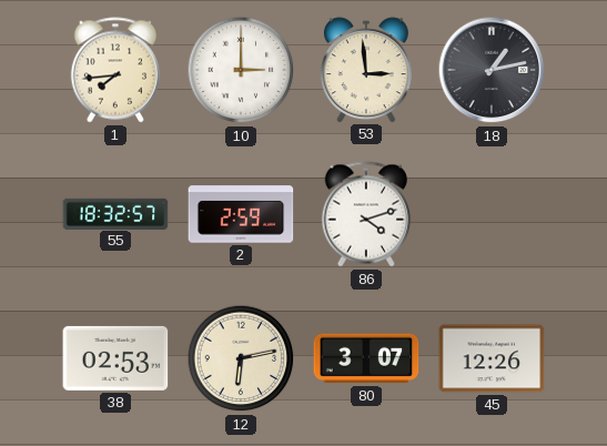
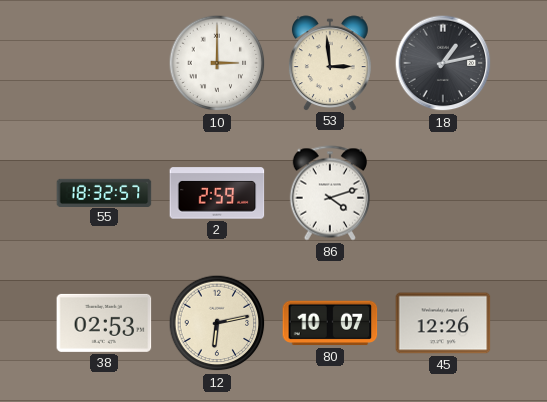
1: 7:44 -> none (114, 70)
80: 3:07 -> 10:07 (330, 323)
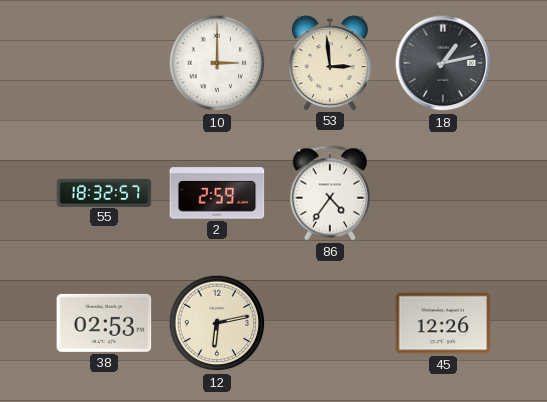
86: 4:12 -> 4:36 (329, 193)
80: 10:07 -> none (330, 323)
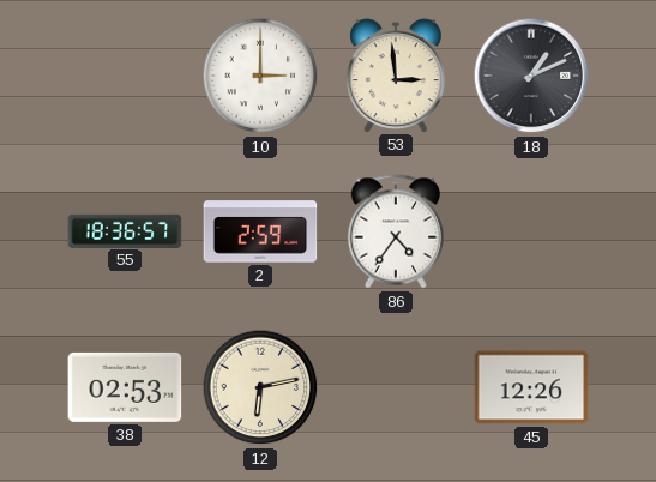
18: 1:13 -> 1:11 (531, 76)
55: 18:32 -> 18:36 (125, 230)
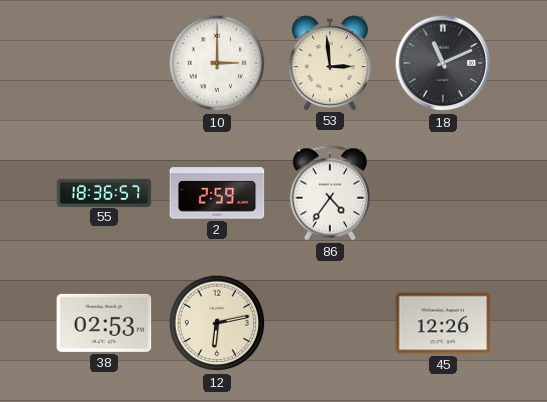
18: 1:11 -> 11:11 (443, 63)
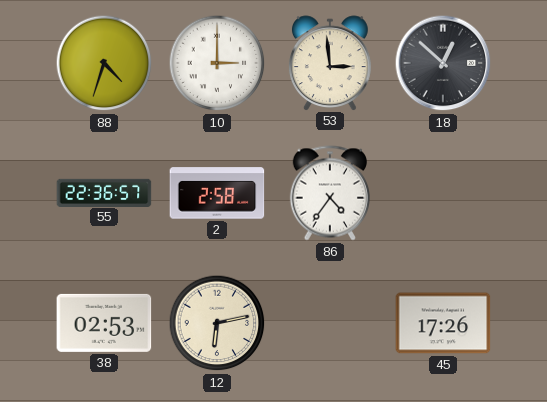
88: none -> 4:33 (104, 63)
18: 11:11 -> 12:52 (443, 63)
55: 18:36 -> 22:36 (104, 192)
2: 2:59 -> 2:58 (217, 193)
45: 12:26 -> 17:26 (443, 323)
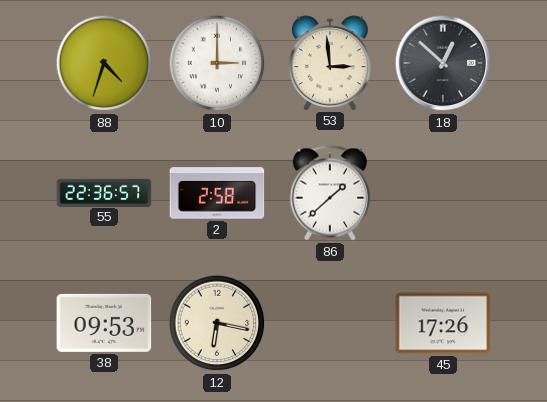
86: 4:36 -> 1:38 (329, 193)
38: 02:53 -> 09:53 (104, 323)
12: 6:13 -> 6:17 (217, 323)
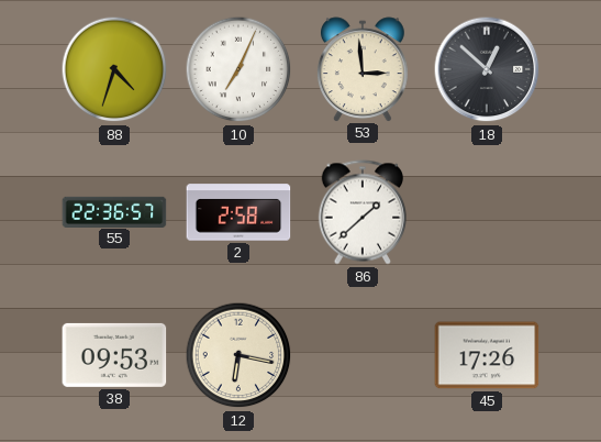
10: 3:00 -> 7:04 (238, 69)
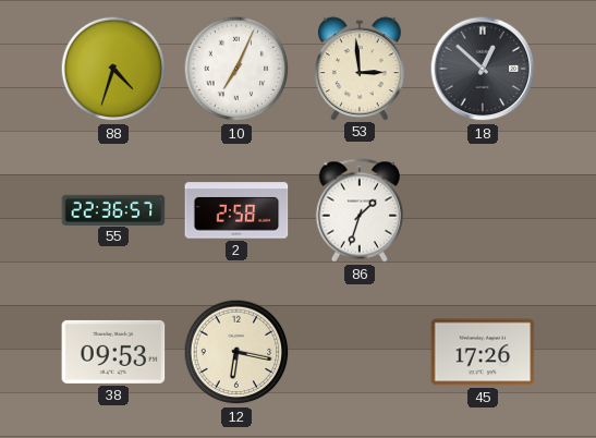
86: 1:38 -> 1:33 (358, 210)
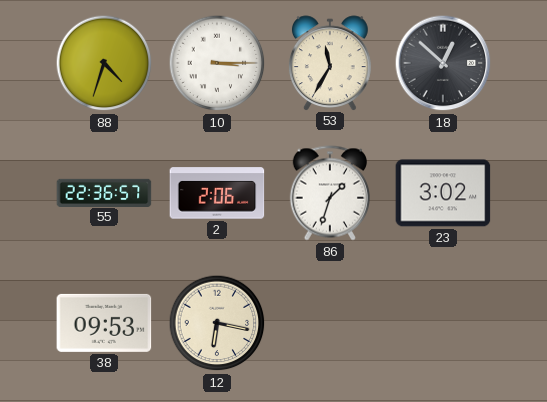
10: 7:04 -> 3:15 (217, 63)
53: 2:59 -> 11:35 (330, 63)
2: 2:58 -> 2:06 (217, 193)
23: none -> 3:02 (443, 193)
45: 17:26 -> none (483, 352)
